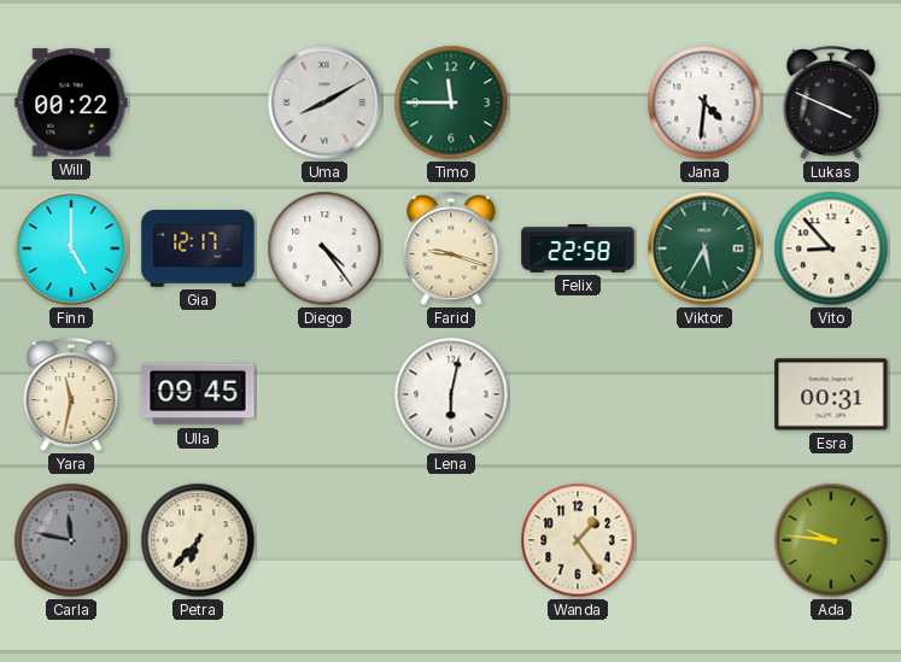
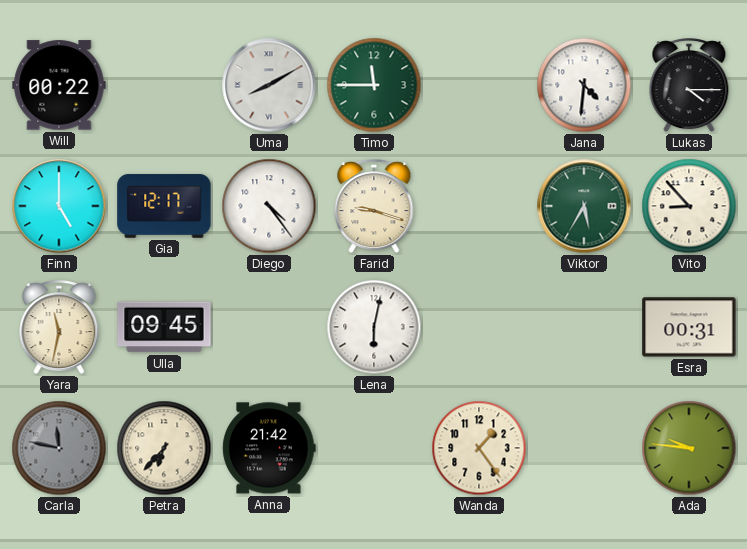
Lukas: 3:49 -> 4:15 (689, 86)
Felix: 22:58 -> none (578, 248)
Anna: none -> 21:42 (269, 448)
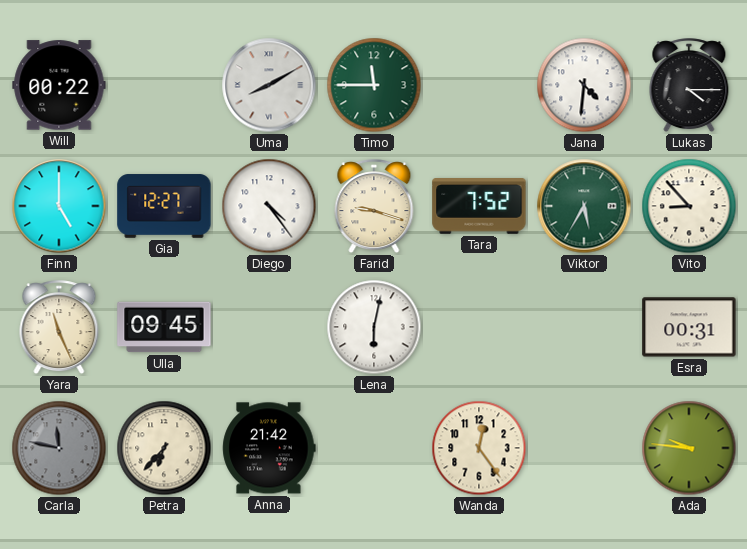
Gia: 12:17 -> 12:27 (164, 206)
Tara: none -> 7:52 (479, 207)
Yara: 11:32 -> 11:26 (59, 328)
Wanda: 1:24 -> 12:24 (479, 448)
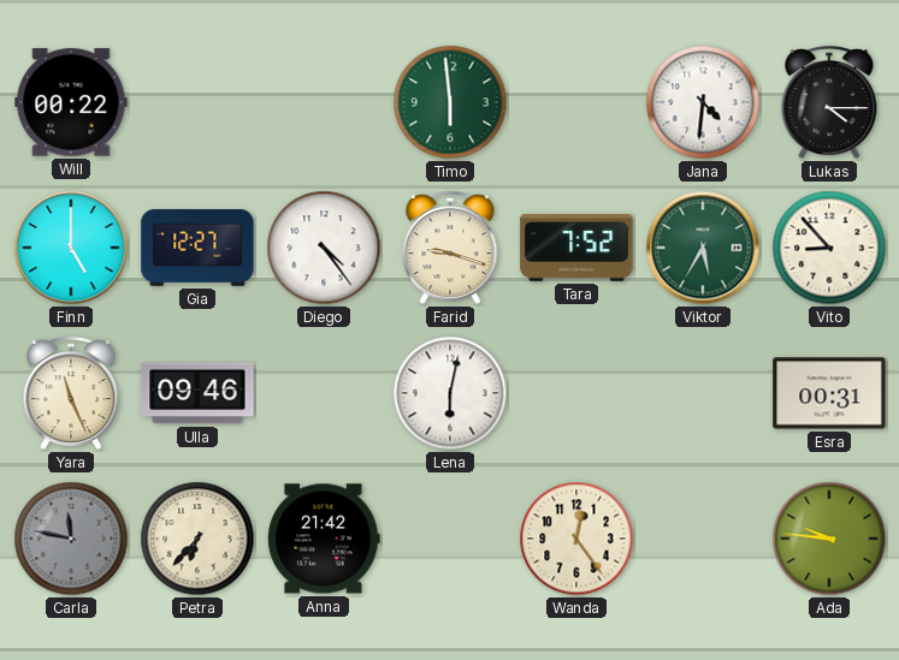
Uma: 8:10 -> none (269, 85)
Timo: 11:45 -> 5:59 (450, 102)
Ulla: 09:45 -> 09:46 (197, 393)
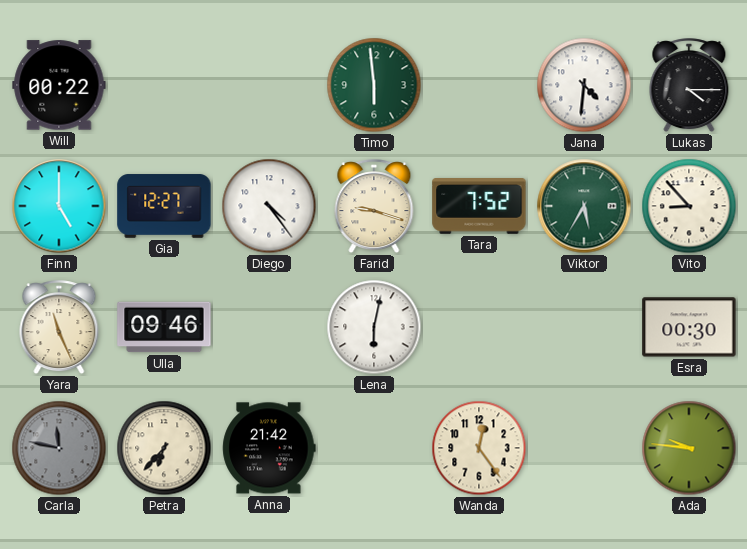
Esra: 00:31 -> 00:30 (689, 327)
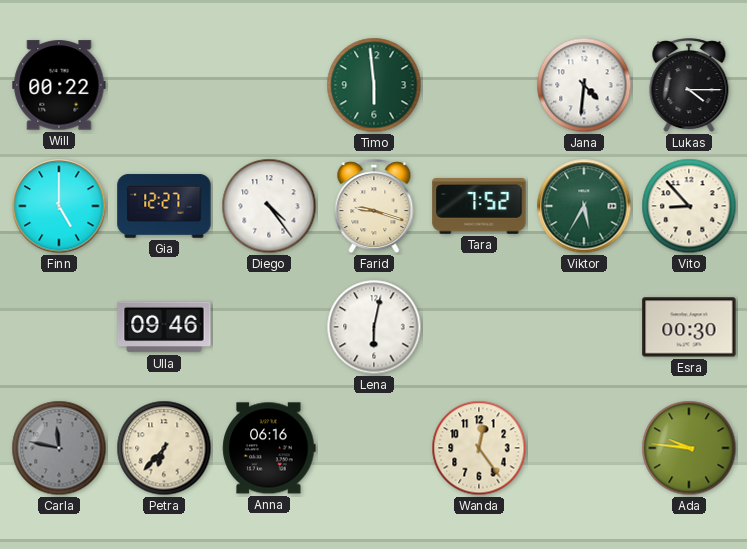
Yara: 11:26 -> none (59, 328)
Anna: 21:42 -> 06:16 (269, 448)
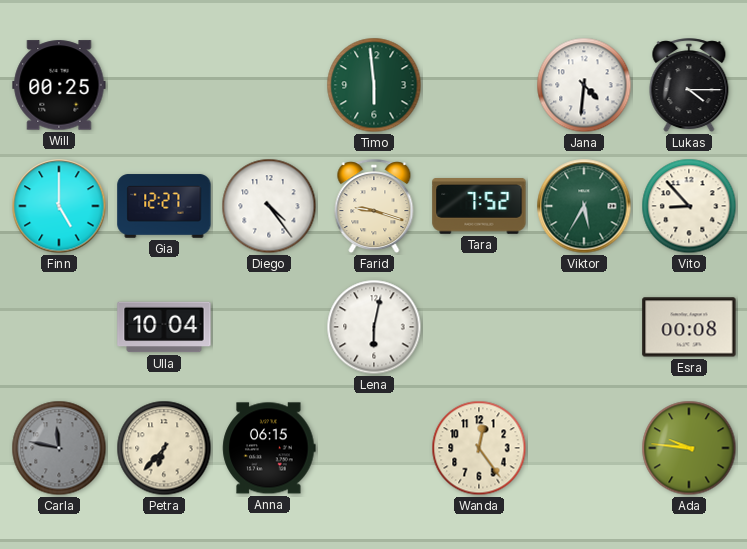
Will: 00:22 -> 00:25 (59, 85)
Ulla: 09:46 -> 10:04 (164, 327)
Esra: 00:30 -> 00:08 (689, 327)
Anna: 06:16 -> 06:15 (269, 448)
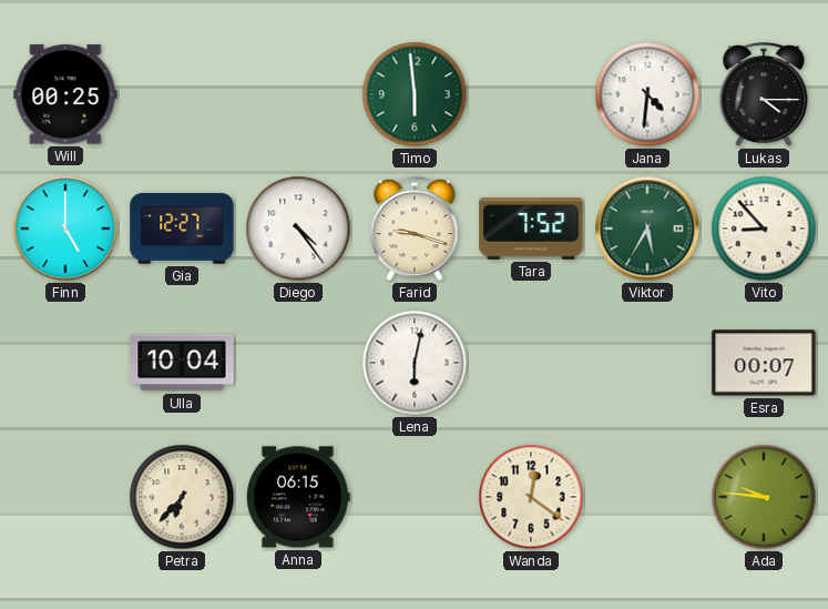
Esra: 00:08 -> 00:07 (764, 363)
Carla: 11:47 -> none (59, 448)
Wanda: 12:24 -> 12:21 (531, 497)
